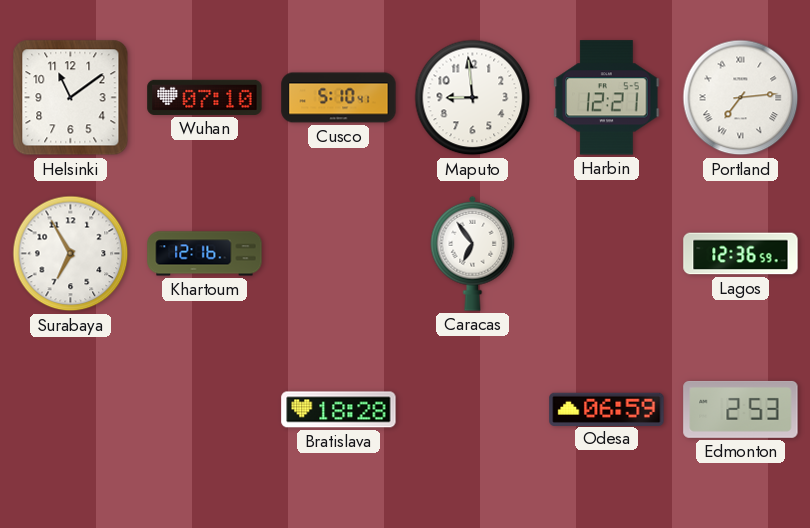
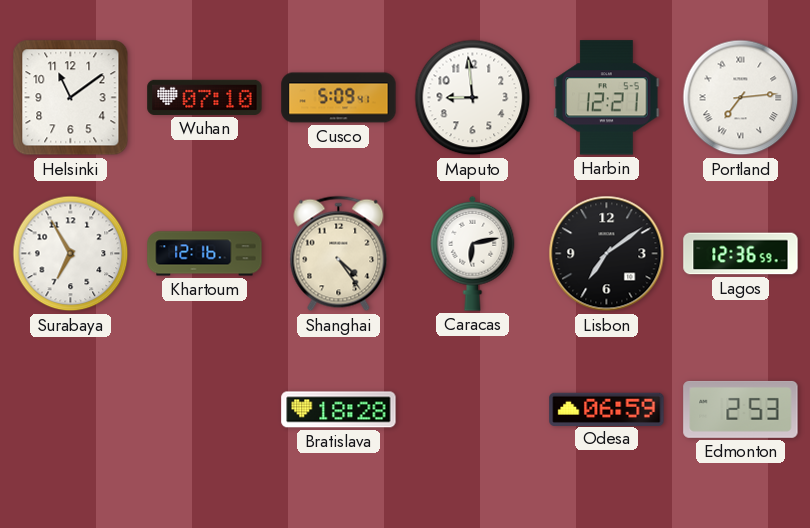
Cusco: 5:10 -> 5:09 (339, 98)
Shanghai: none -> 4:24 (339, 254)
Caracas: 6:54 -> 6:13 (473, 253)
Lisbon: none -> 7:09 (607, 254)
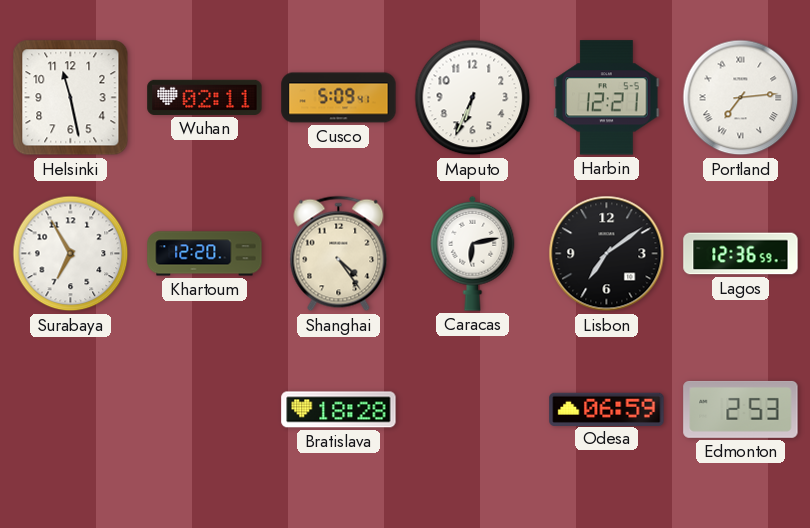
Helsinki: 11:09 -> 11:28 (71, 98)
Wuhan: 07:10 -> 02:11 (205, 97)
Maputo: 8:59 -> 6:34 (473, 98)
Khartoum: 12:16 -> 12:20 (205, 254)
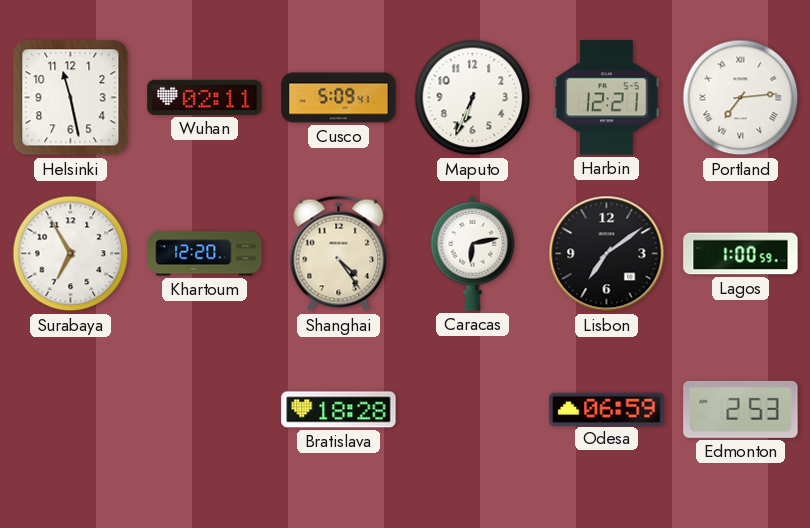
Lagos: 12:36 -> 1:00 (741, 254)
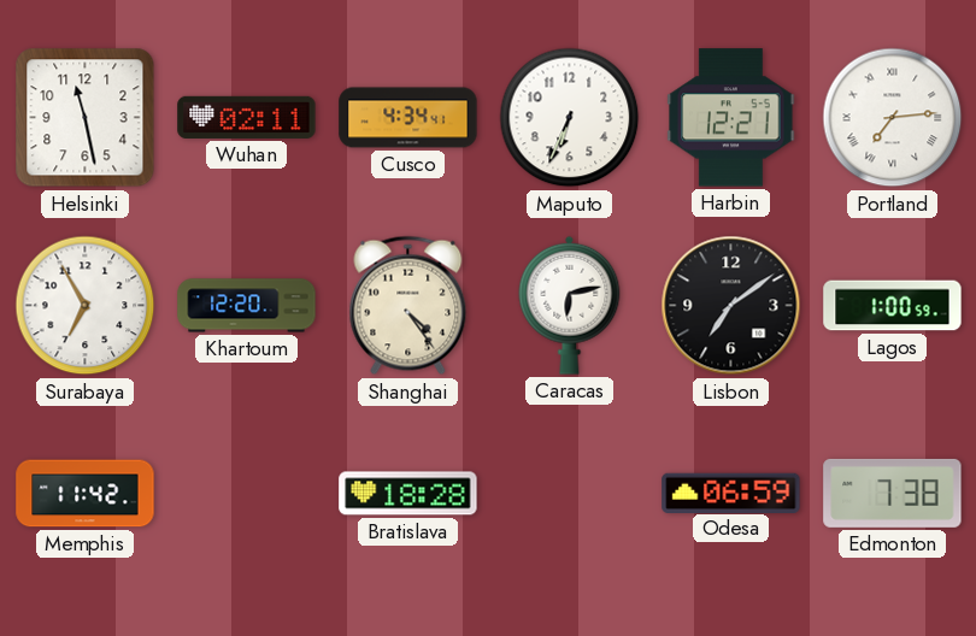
Cusco: 5:09 -> 4:34 (408, 118)
Memphis: none -> 11:42 (86, 494)
Edmonton: 2:53 -> 7:38 (893, 493)
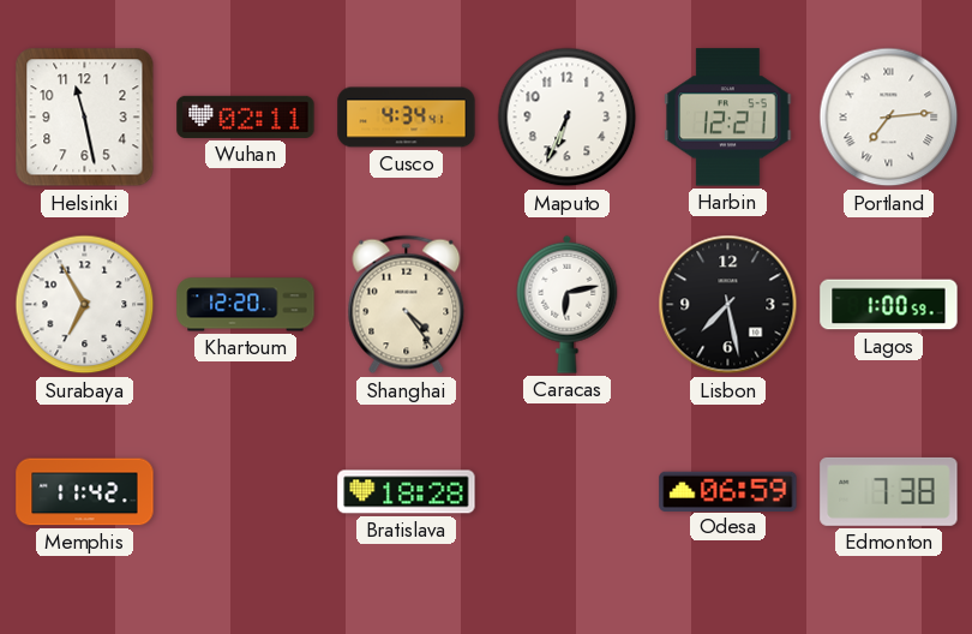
Lisbon: 7:09 -> 7:28 (728, 305)
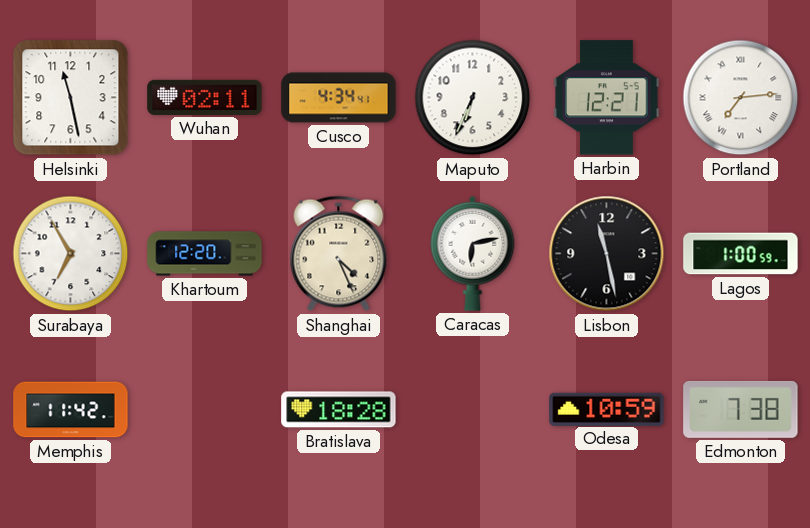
Shanghai: 4:24 -> 4:26 (339, 254)
Lisbon: 7:28 -> 11:28 (607, 254)
Odesa: 06:59 -> 10:59 (607, 409)
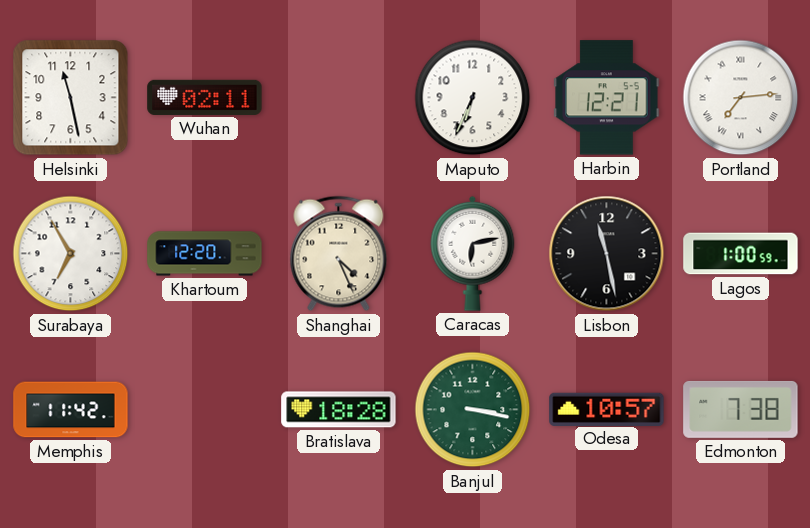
Cusco: 4:34 -> none (339, 98)
Banjul: none -> 3:17 (473, 410)
Odesa: 10:59 -> 10:57 (607, 409)
